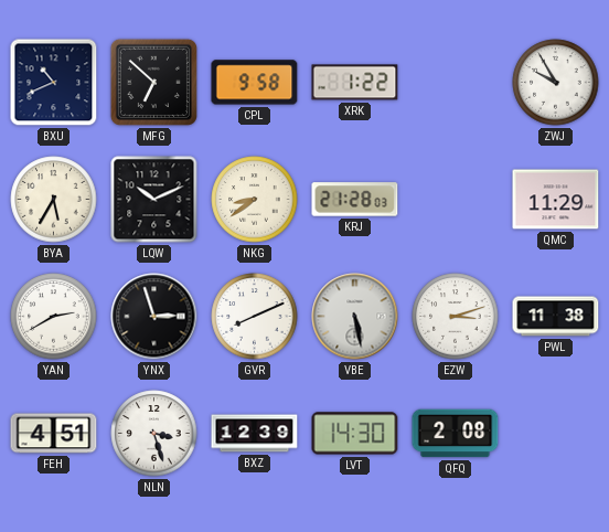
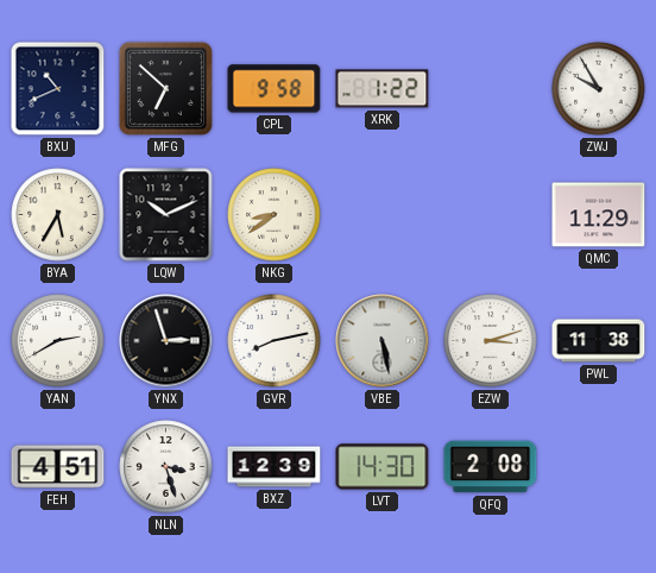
KRJ: 21:28 -> none (355, 200)
GVR: 8:11 -> 8:13 (275, 341)
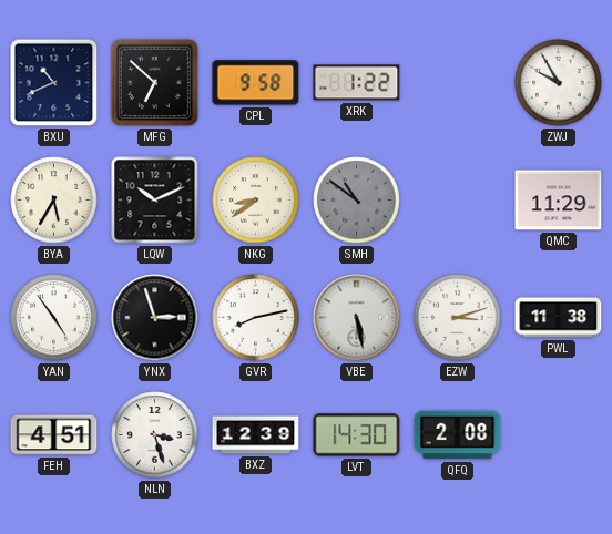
SMH: none -> 10:51 (357, 201)
YAN: 2:40 -> 4:54 (54, 318)
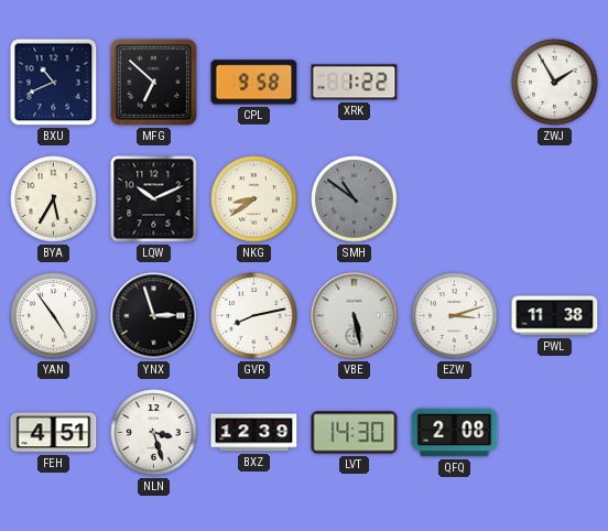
ZWJ: 9:55 -> 1:55 (555, 83)
QMC: 11:29 -> none (559, 201)
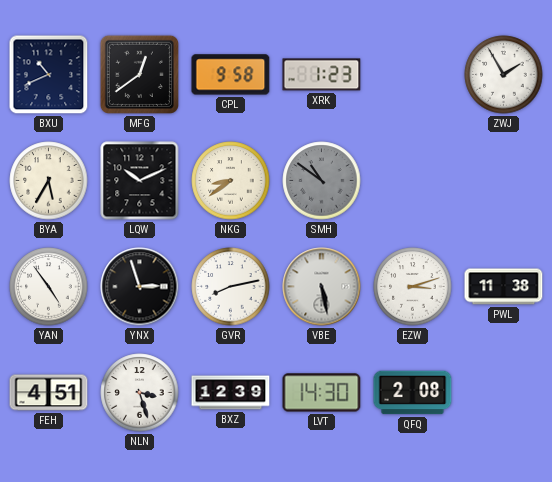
MFG: 6:52 -> 12:39 (139, 74)
XRK: 1:22 -> 1:23 (322, 75)
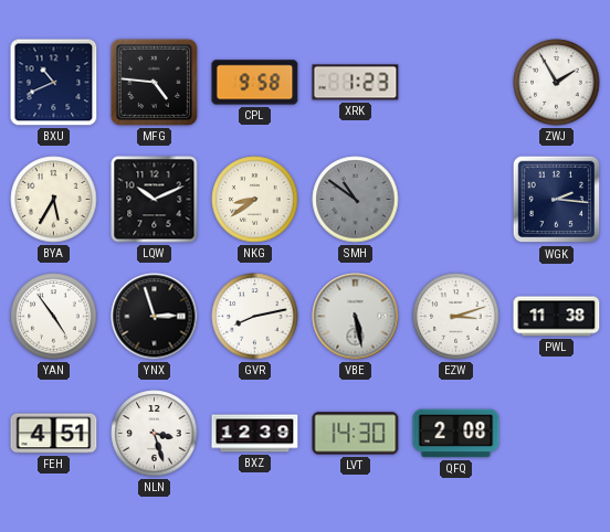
MFG: 12:39 -> 4:46 (154, 82)
WGK: none -> 2:16 (557, 200)
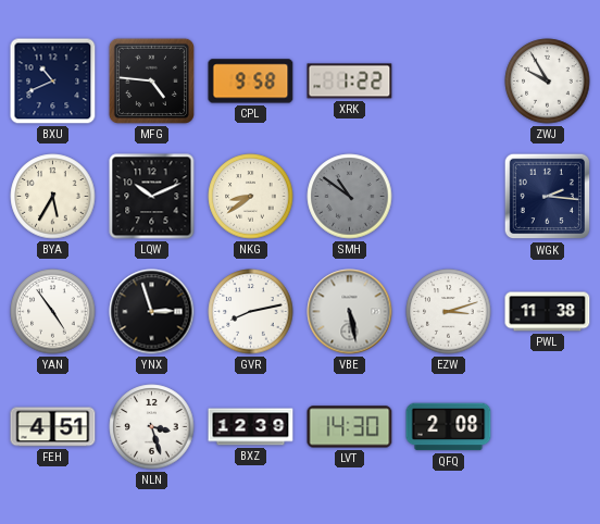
XRK: 1:23 -> 1:22 (350, 82)
ZWJ: 1:55 -> 9:55 (548, 82)
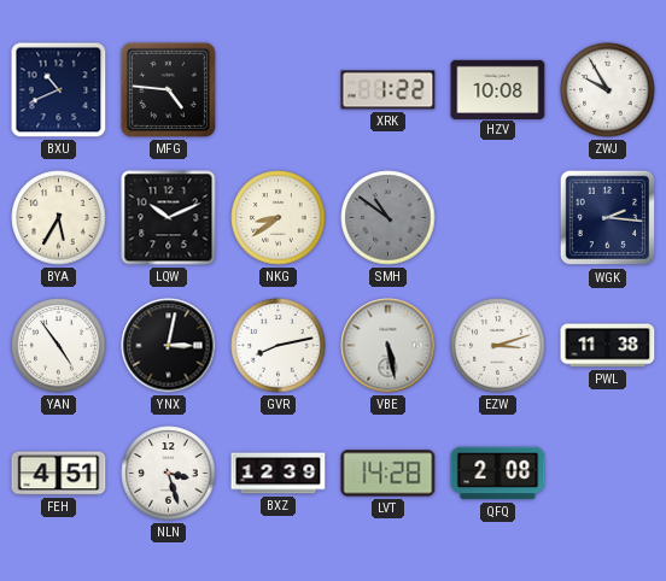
CPL: 9:58 -> none (251, 82)
HZV: none -> 10:08 (498, 89)
YNX: 2:57 -> 3:02 (169, 346)
LVT: 14:30 -> 14:28 (388, 474)
